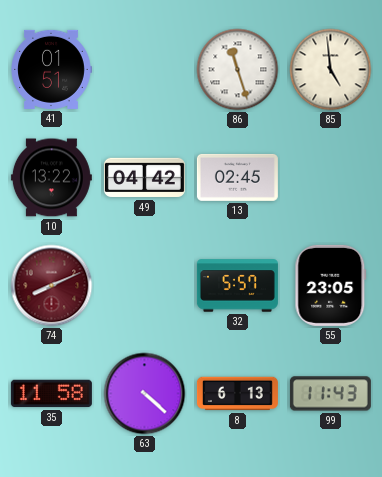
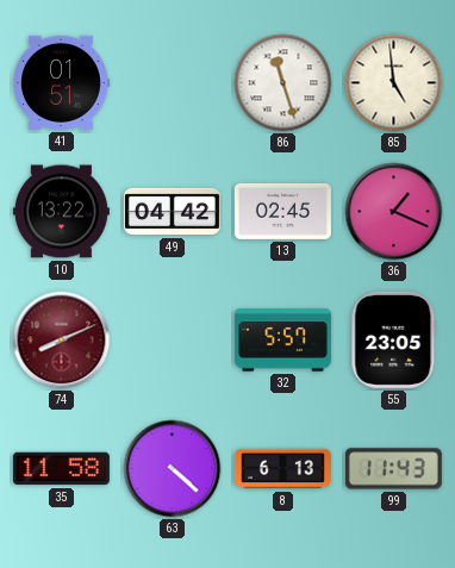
36: none -> 1:19 (394, 212)
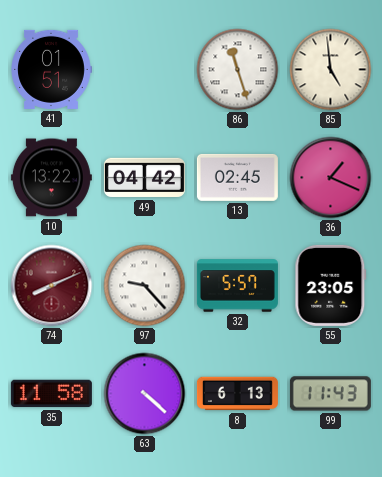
97: none -> 9:23 (145, 286)
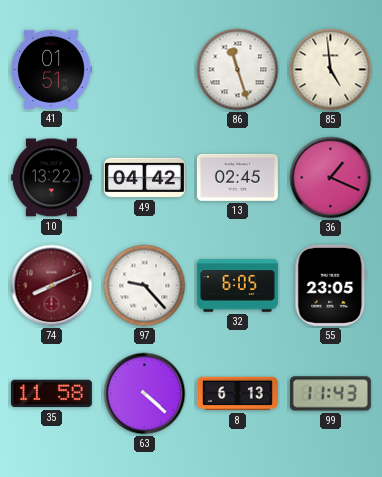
32: 5:57 -> 6:05 (237, 286)
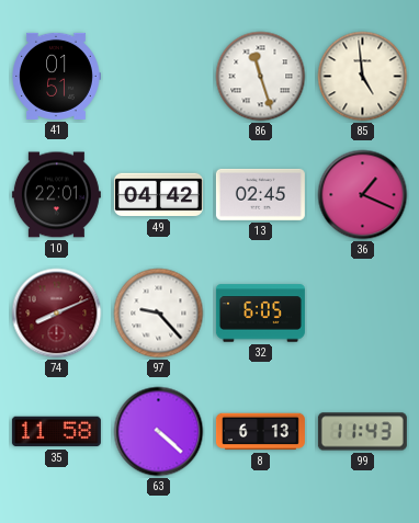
10: 13:22 -> 22:01 (56, 195)
55: 23:05 -> none (331, 285)
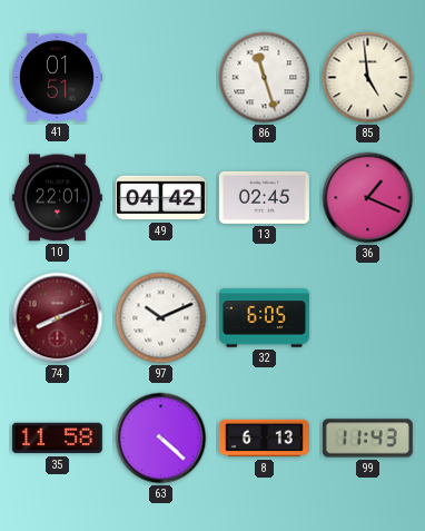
97: 9:23 -> 10:11 (161, 318)
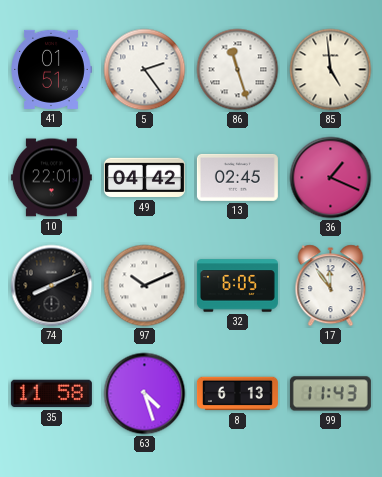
5: none -> 2:24 (145, 70)
74 dial: burgundy -> black (52, 286)
17: none -> 11:54 (331, 286)
63: 4:22 -> 4:27 (145, 394)
